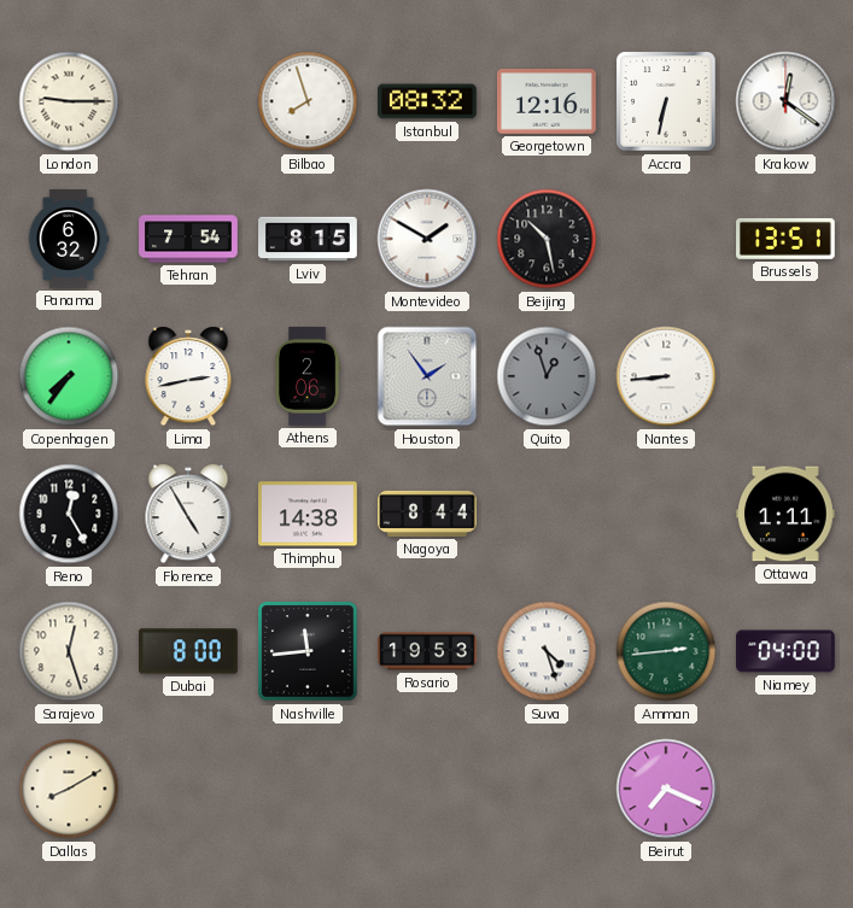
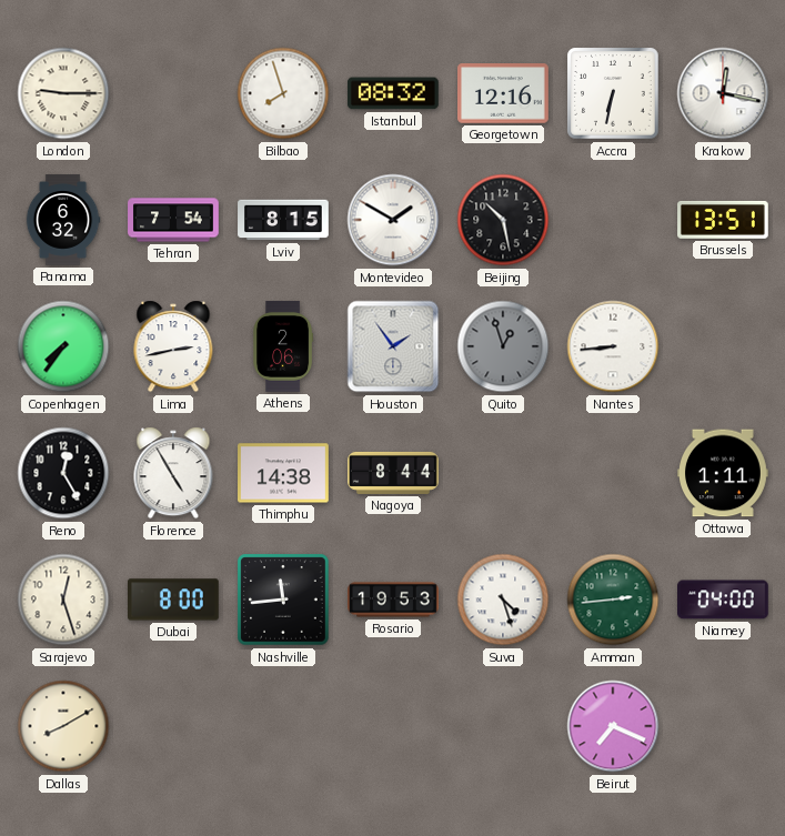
Krakow: 12:21 -> 12:17 (723, 93)
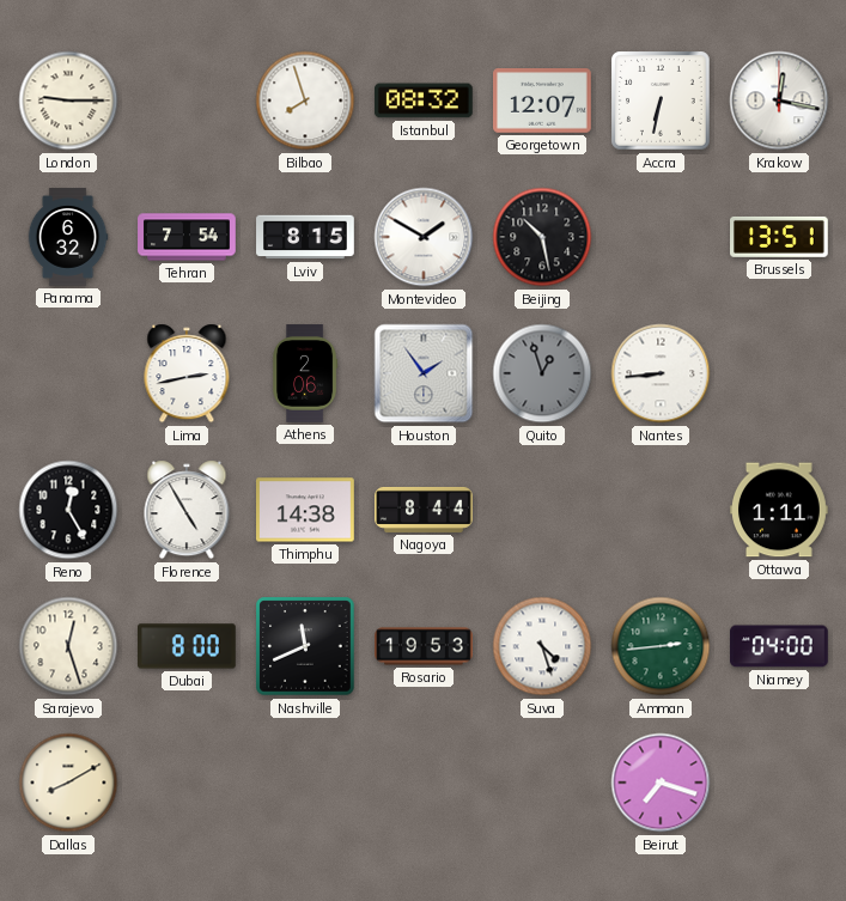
Georgetown: 12:16 -> 12:07 (543, 101)
Copenhagen: 7:36 -> none (63, 346)
Nashville: 11:44 -> 11:41 (305, 646)
Beirut: 7:19 -> 7:18 (661, 783)
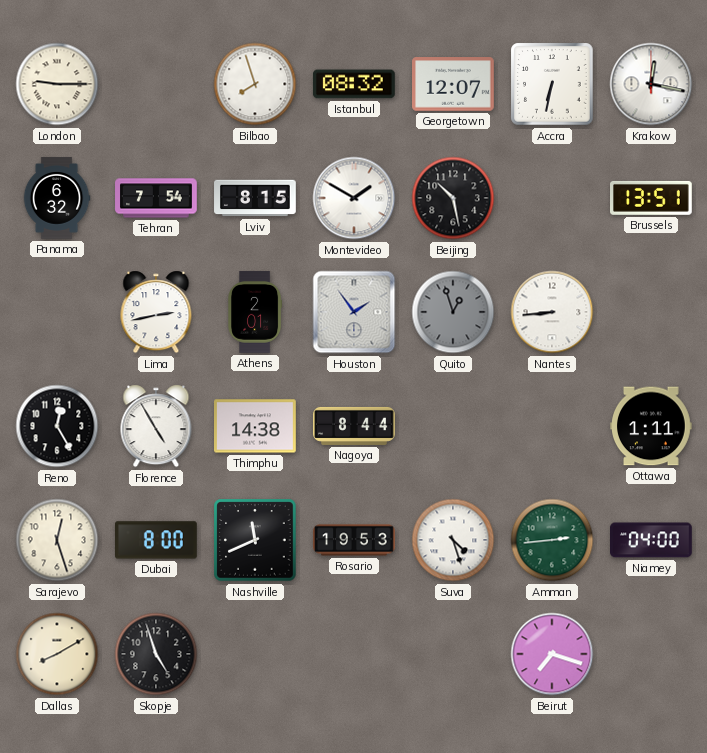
Athens: 2:06 -> 2:01 (255, 312)
Skopje: none -> 4:57 (156, 654)
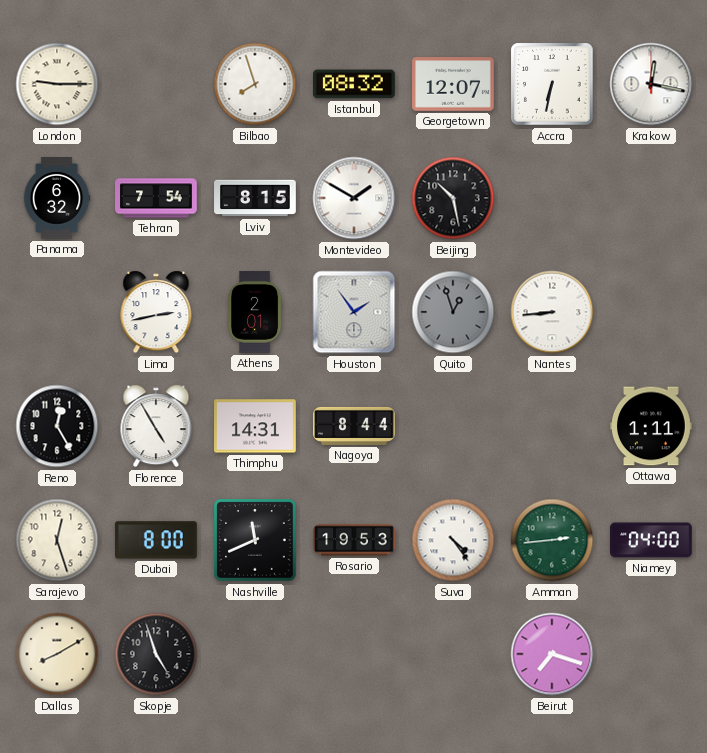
Brussels: 13:51 -> none (652, 198)
Thimphu: 14:38 -> 14:31 (256, 426)
Suva: 4:27 -> 4:24 (453, 540)
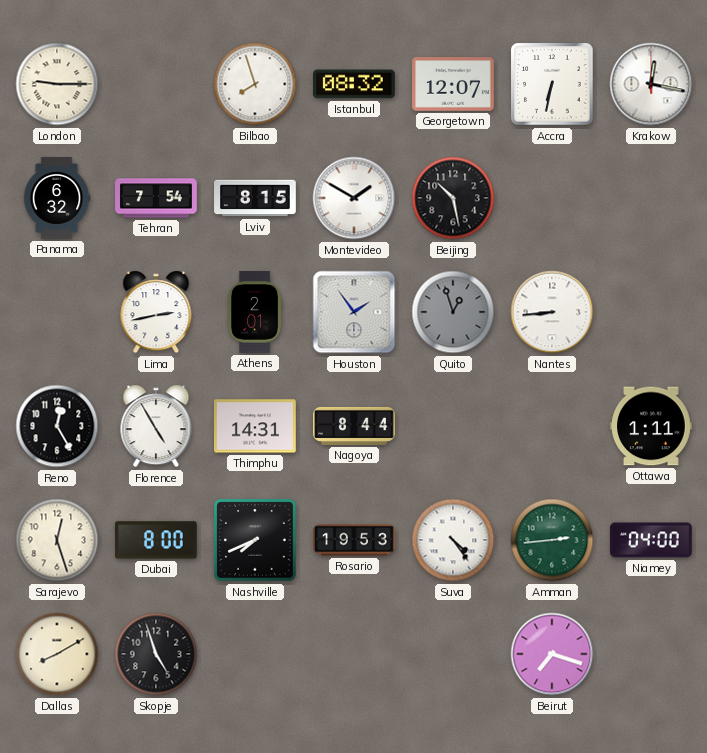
Nashville: 11:41 -> 7:41 (255, 540)
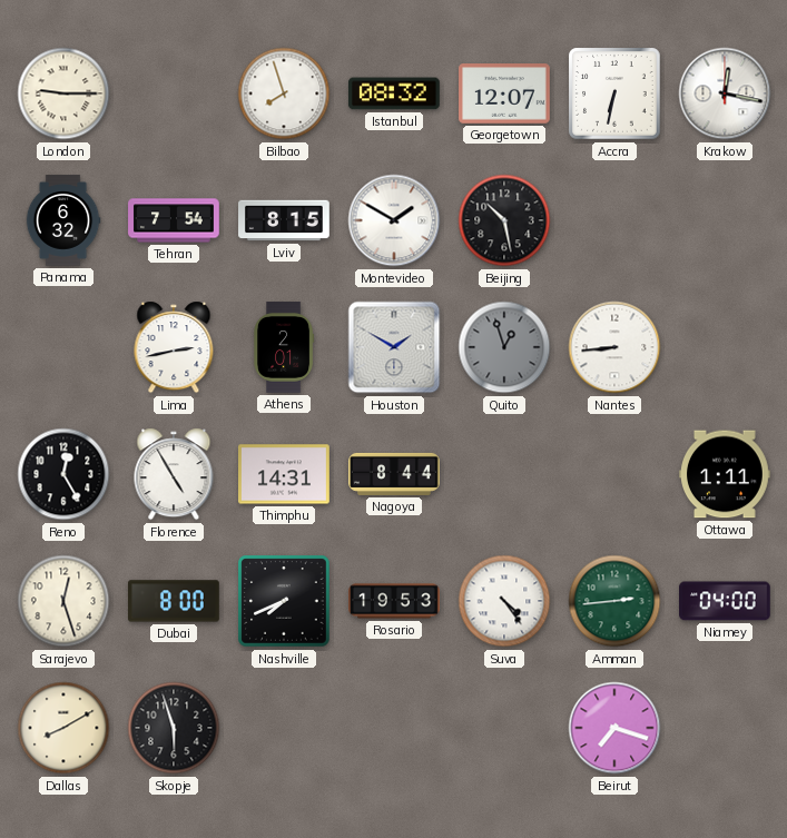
Houston: 1:54 -> 1:50 (394, 347)
Skopje: 4:57 -> 5:57 (174, 728)
